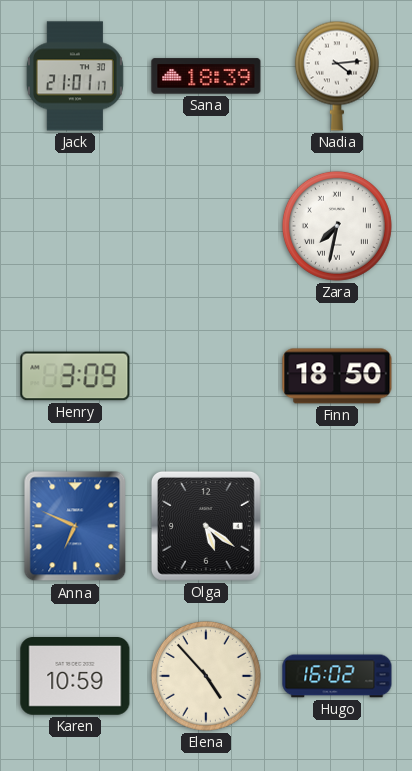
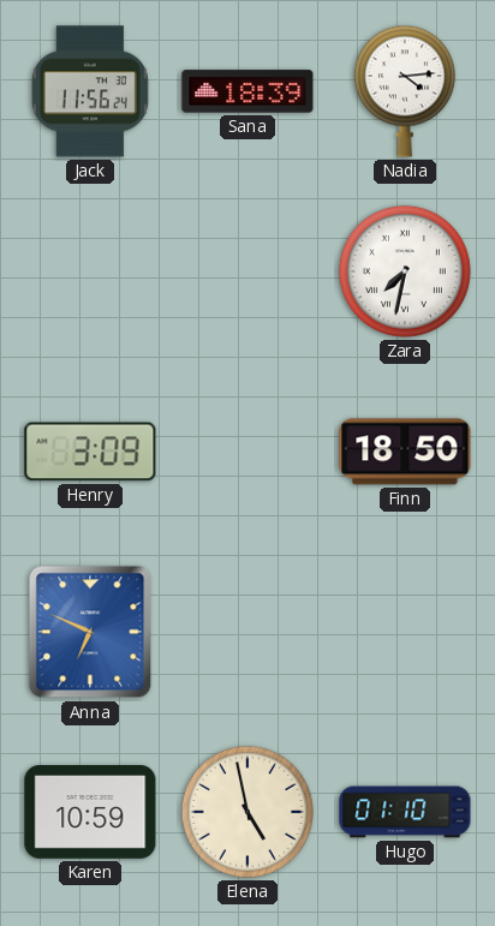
Jack: 21:01 -> 11:56 (90, 91)
Olga: 5:21 -> none (206, 526)
Elena: 4:53 -> 4:58 (247, 812)
Hugo: 16:02 -> 01:10 (405, 812)
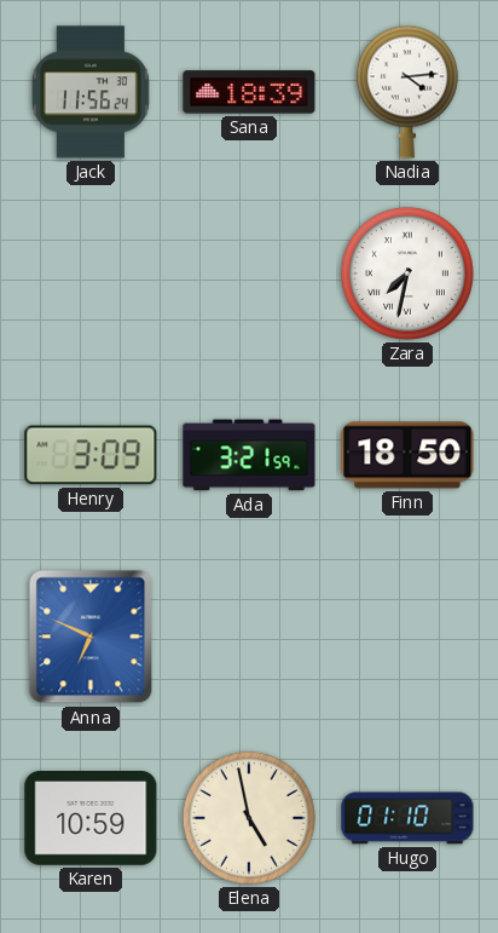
Ada: none -> 3:21 (249, 455)
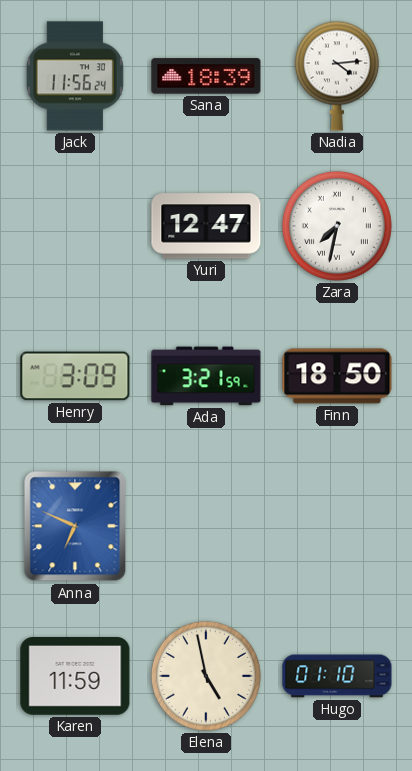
Yuri: none -> 12:47 (206, 226)
Karen: 10:59 -> 11:59 (75, 677)
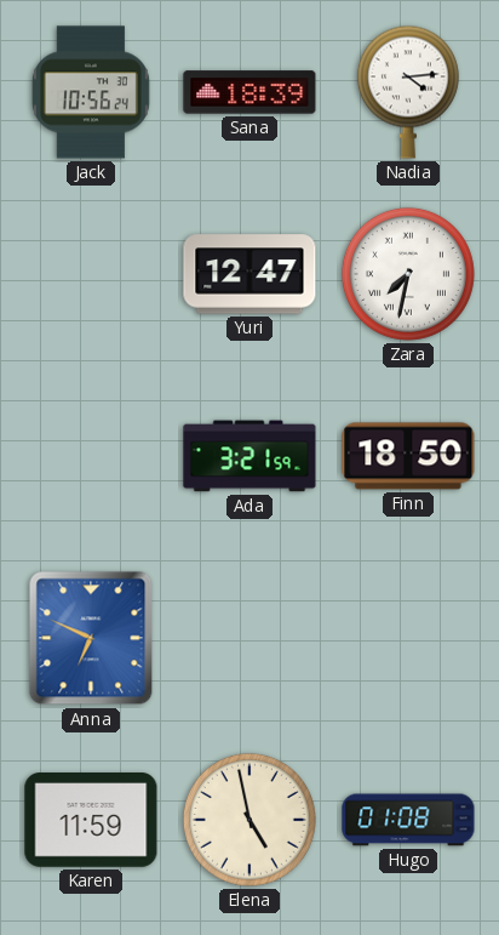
Jack: 11:56 -> 10:56 (91, 92)
Henry: 3:09 -> none (75, 376)
Hugo: 01:10 -> 01:08 (408, 820)
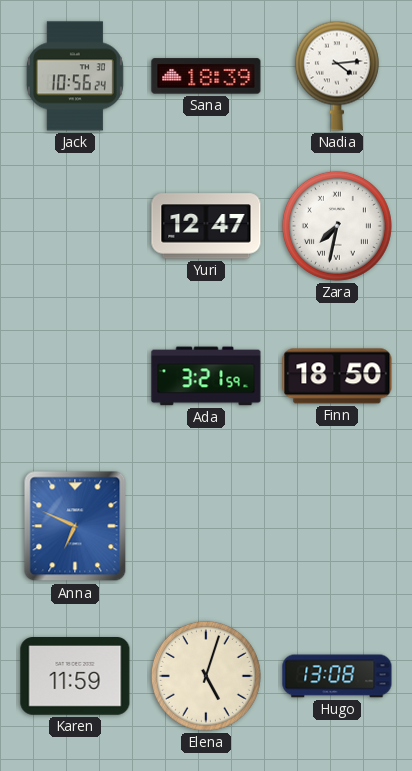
Elena: 4:58 -> 5:03 (206, 676)
Hugo: 01:08 -> 13:08 (337, 676)
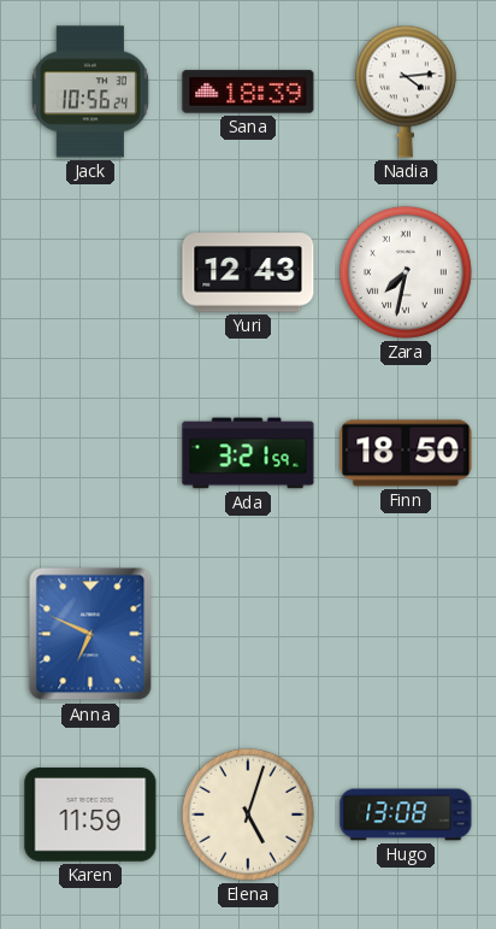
Yuri: 12:47 -> 12:43 (248, 272)
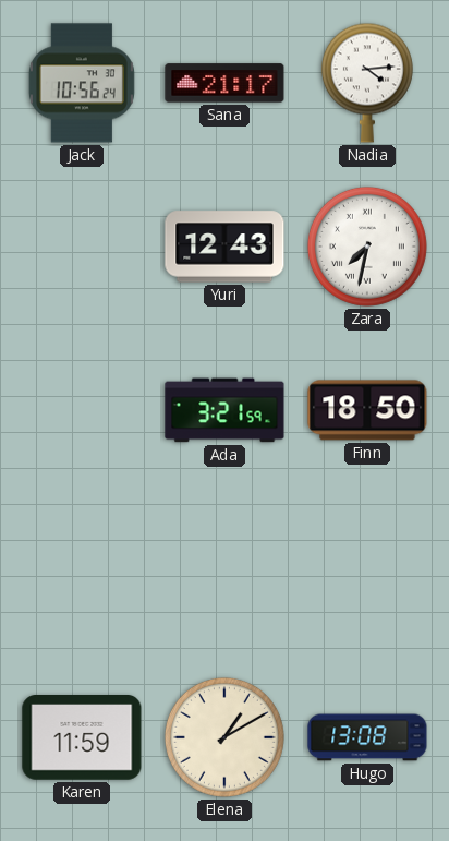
Sana: 18:39 -> 21:17 (225, 83)
Anna: 6:49 -> none (90, 634)
Elena: 5:03 -> 1:10 (225, 737)
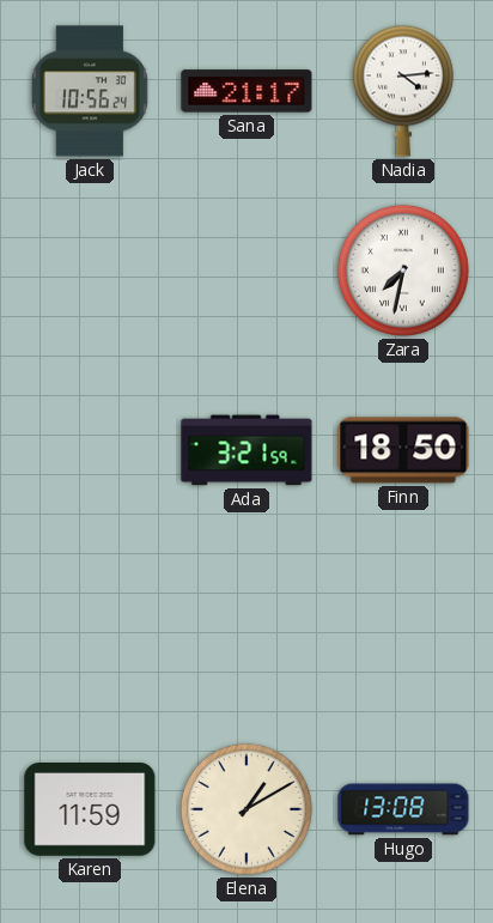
Yuri: 12:43 -> none (225, 247)
